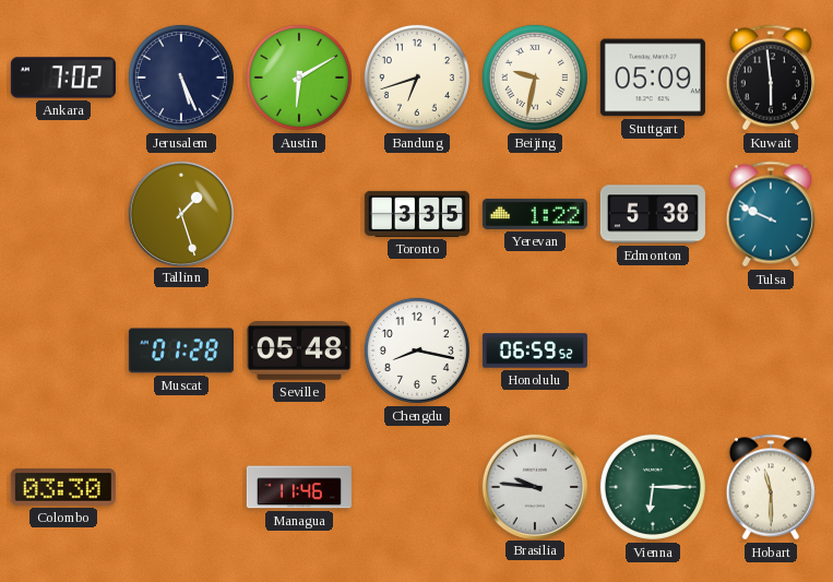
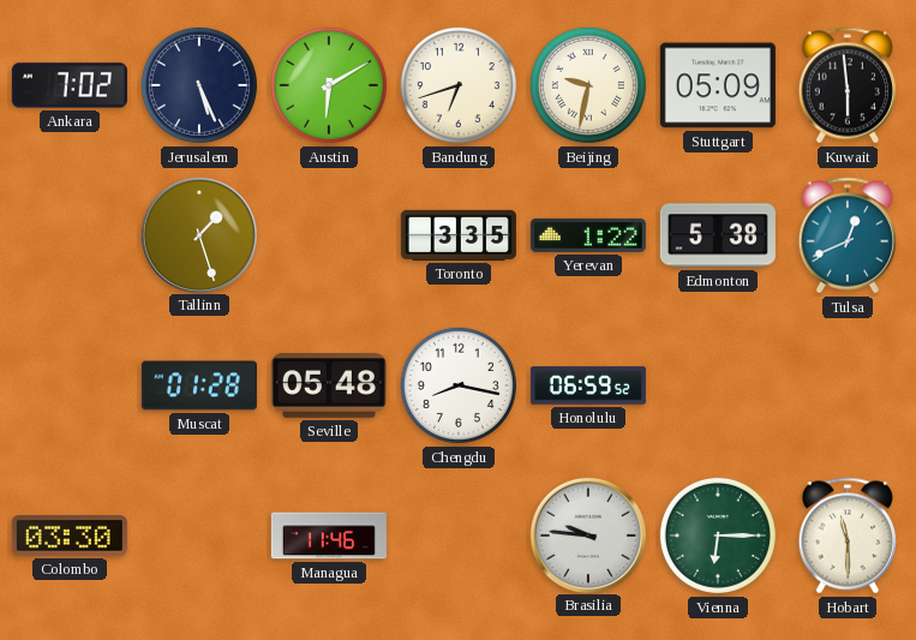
Tulsa: 9:49 -> 12:41 (846, 235)
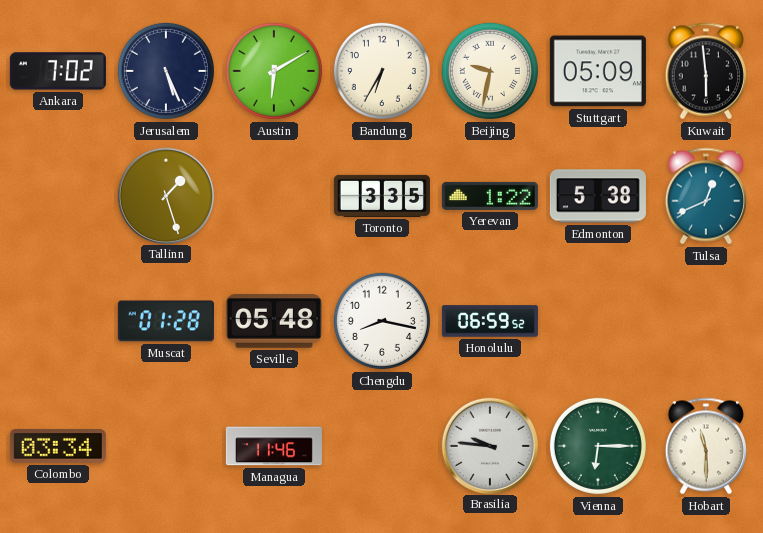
Bandung: 6:42 -> 6:35 (382, 71)
Colombo: 03:30 -> 03:34 (58, 446)
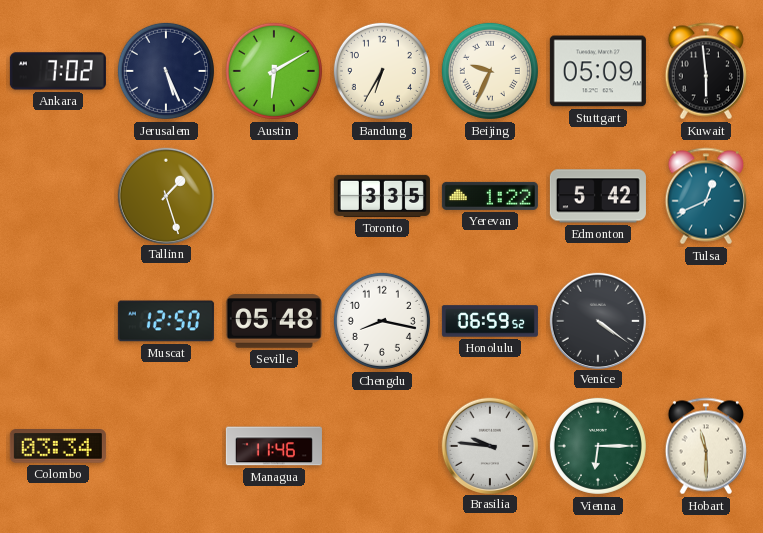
Beijing: 9:32 -> 9:34 (490, 71)
Edmonton: 5:38 -> 5:42 (598, 196)
Muscat: 01:28 -> 12:50 (166, 321)
Venice: none -> 4:21 (597, 320)
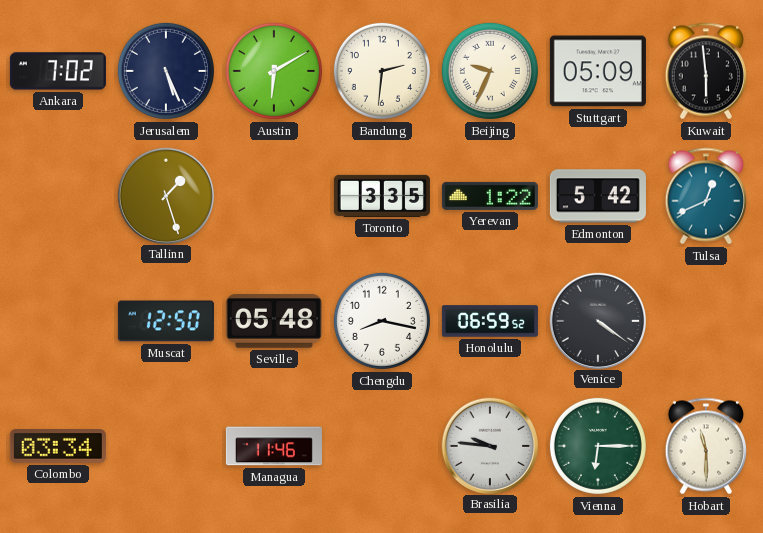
Bandung: 6:35 -> 2:31 (382, 71)
